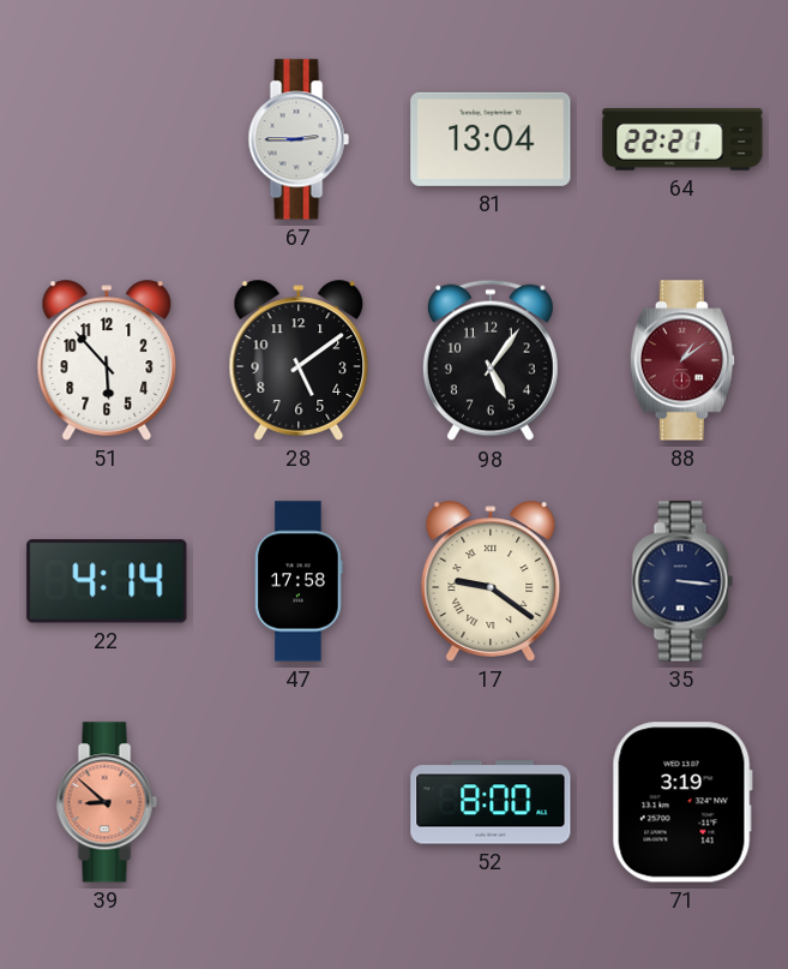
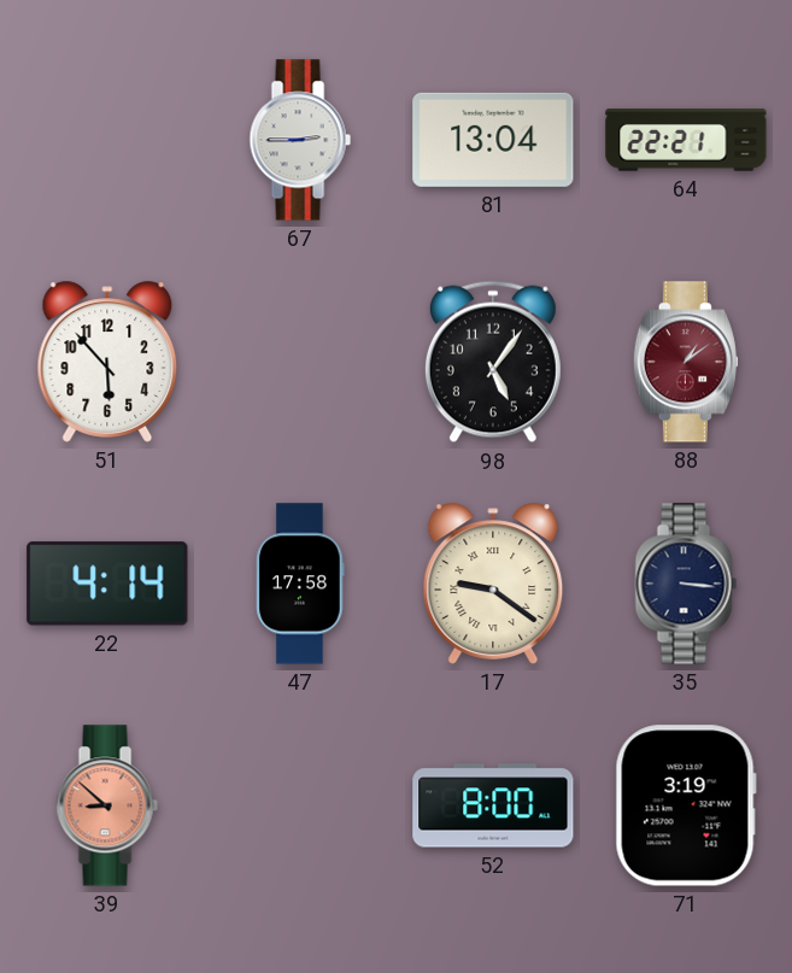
28: 5:09 -> none (299, 360)
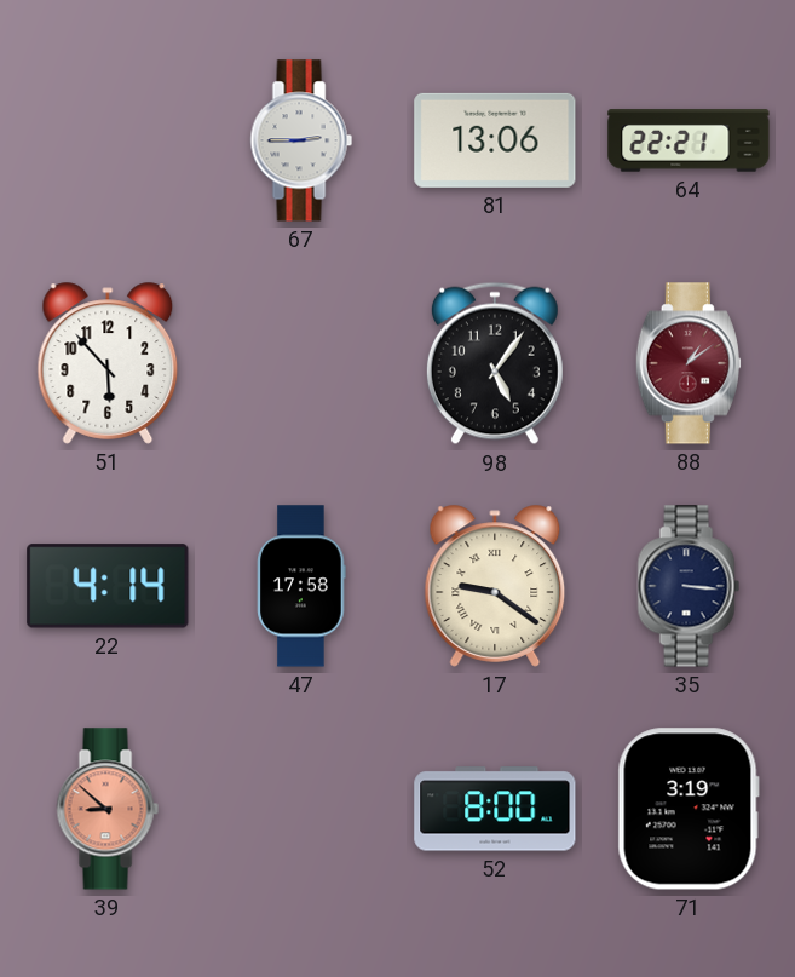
81: 13:04 -> 13:06 (495, 140)
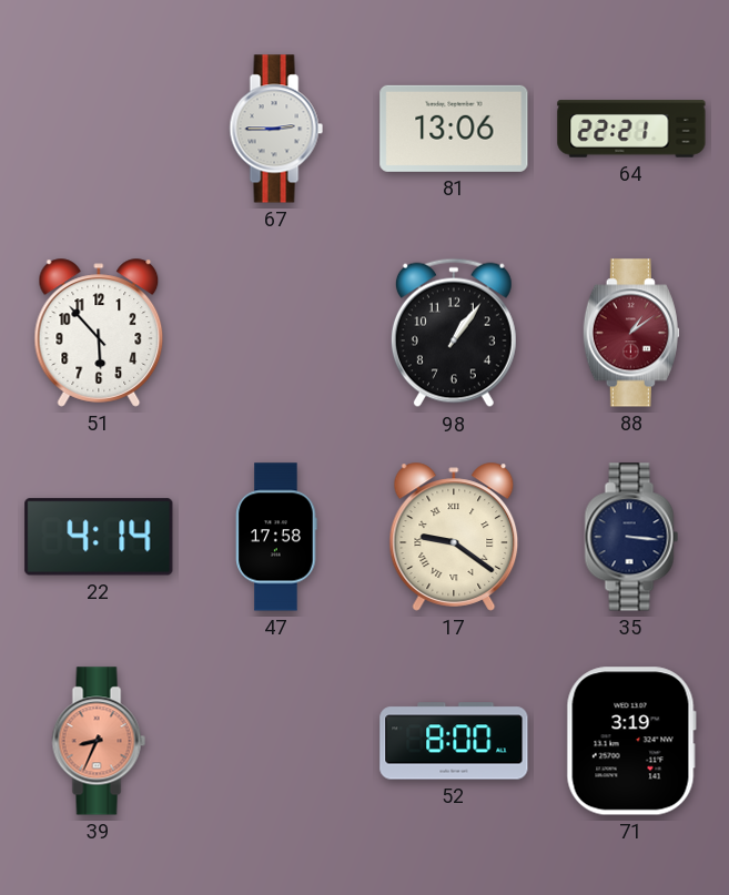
98: 5:06 -> 1:06 (454, 333)
39: 8:52 -> 8:34 (99, 741)
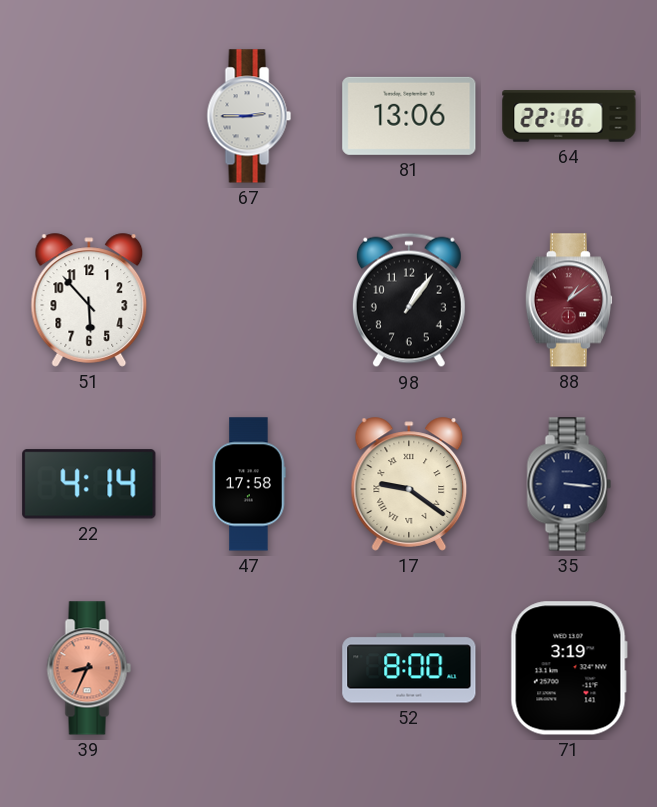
64: 22:21 -> 22:16 (569, 116)
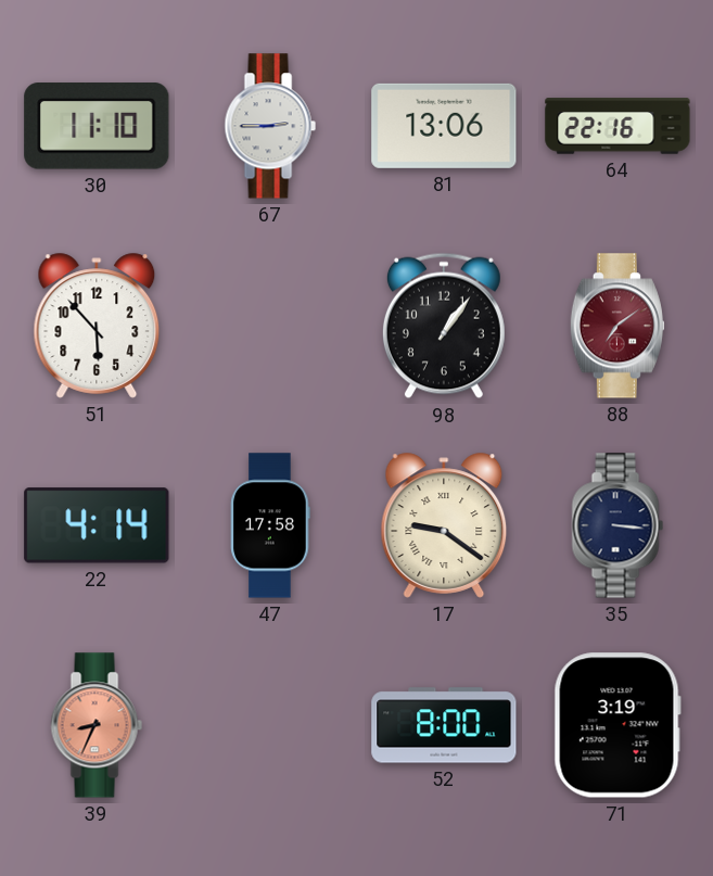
30: none -> 11:10 (97, 126)
88: 1:09 -> 7:09 (617, 326)
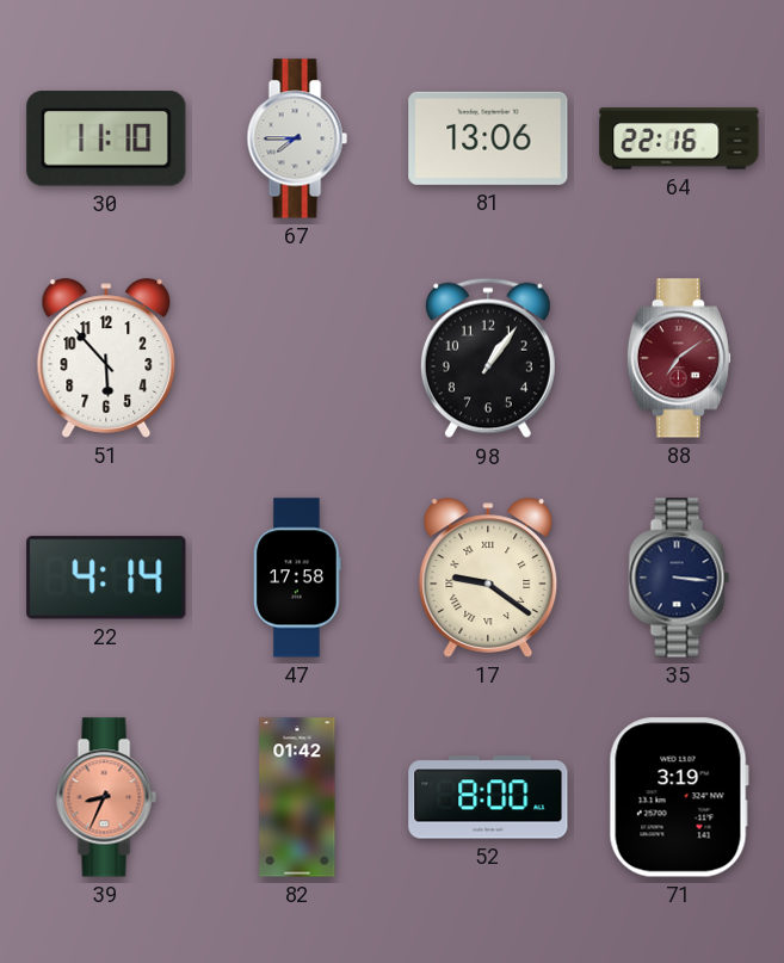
67: 2:45 -> 7:45 (297, 138)
82: none -> 01:42 (297, 797)
